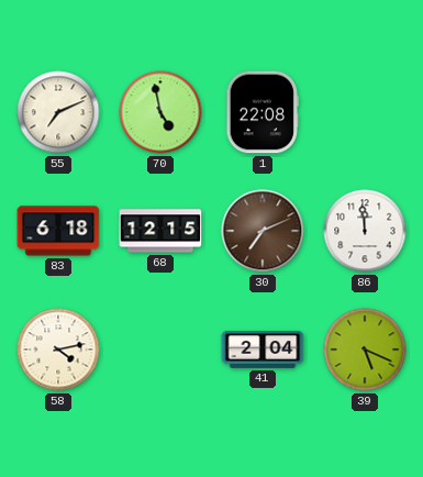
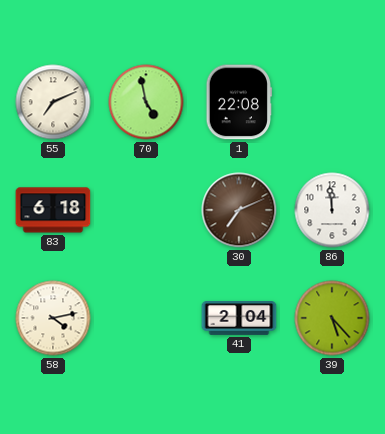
68: 12:15 -> none (160, 231)
39: 5:19 -> 5:23 (332, 318)
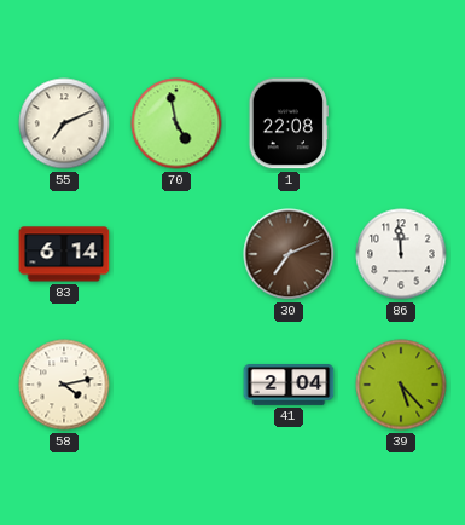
83: 6:18 -> 6:14 (64, 254)
